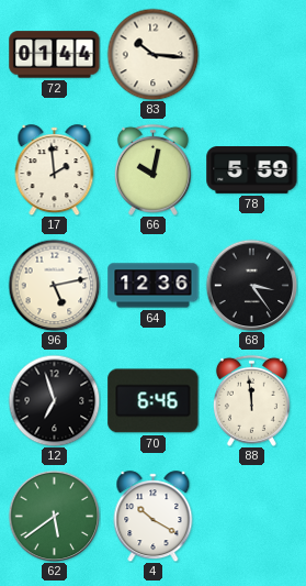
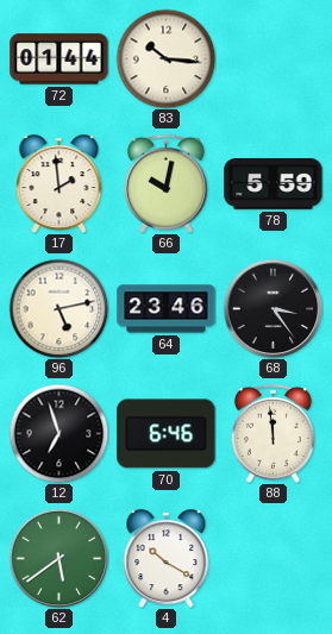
64: 12:36 -> 23:46 (167, 309)
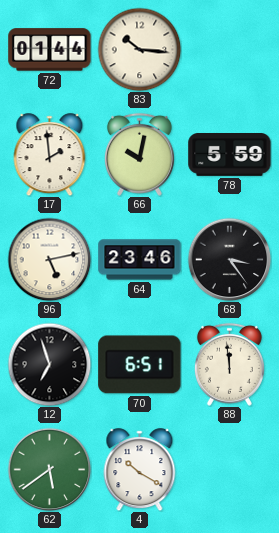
70: 6:46 -> 6:51 (140, 365)
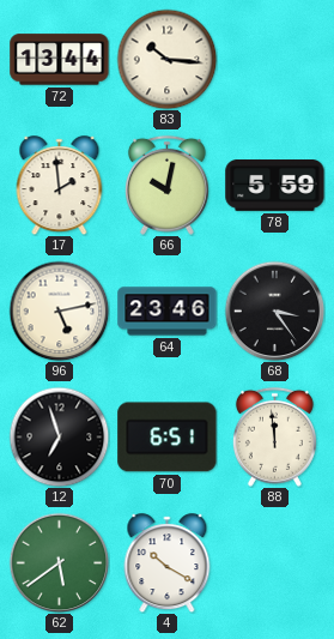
72: 01:44 -> 13:44 (60, 60)
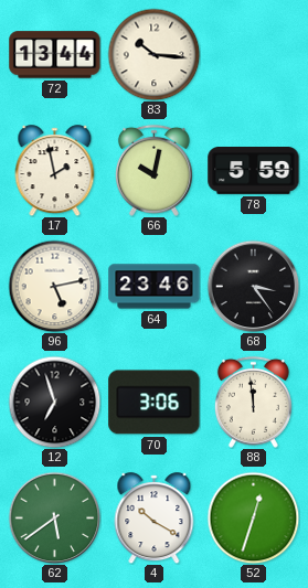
17: 1:59 -> 1:58 (55, 171)
70: 6:51 -> 3:06 (155, 403)
52: none -> 12:33 (253, 517)
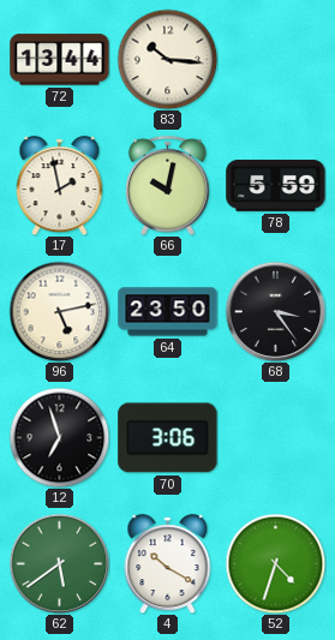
64: 23:46 -> 23:50 (168, 312)
88: 11:59 -> none (253, 402)
52: 12:33 -> 4:33 (275, 563)
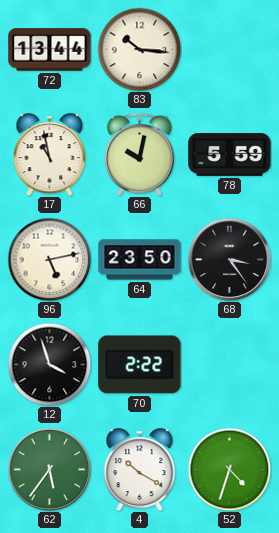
17: 1:58 -> 10:58 (50, 155)
12: 6:57 -> 3:57 (49, 364)
70: 3:06 -> 2:22 (140, 365)
62: 5:39 -> 5:36 (49, 469)
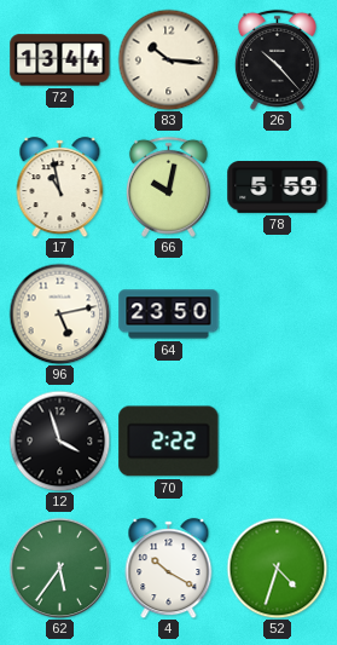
26: none -> 10:23 (277, 59)
68: 3:24 -> none (229, 259)
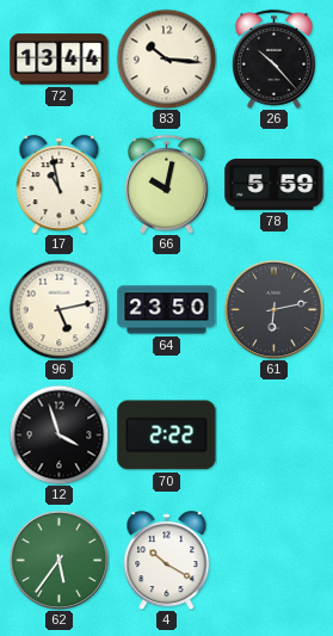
61: none -> 6:13 (273, 309)
52: 4:33 -> none (277, 568)
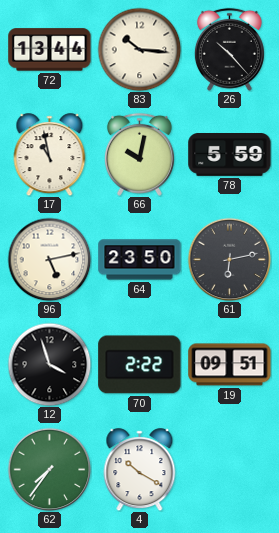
19: none -> 09:51 (230, 365)
62: 5:36 -> 7:36 (49, 469)
